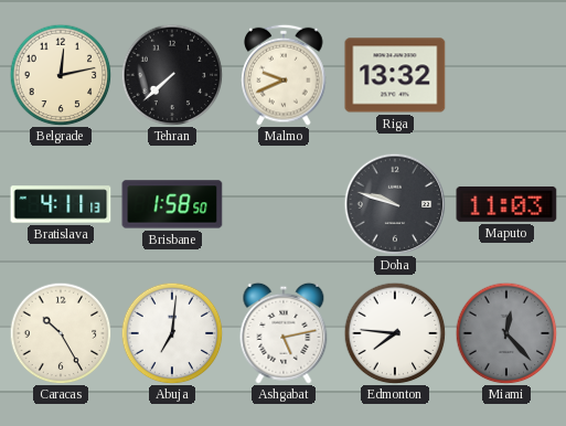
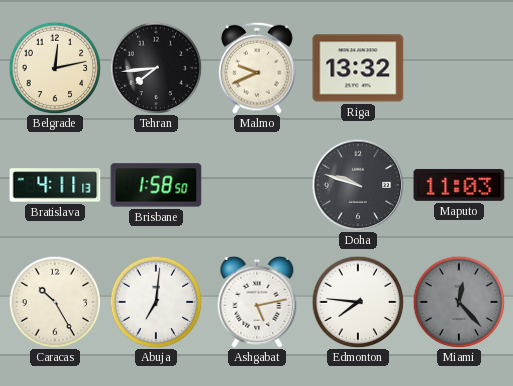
Tehran: 7:38 -> 7:44 (156, 68)
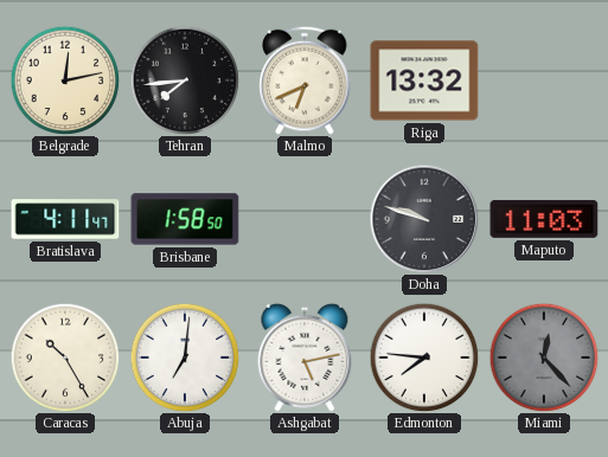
Malmo: 9:41 -> 6:41 (305, 81)
Bratislava: 4:11:13 -> 4:11:47 (65, 219)
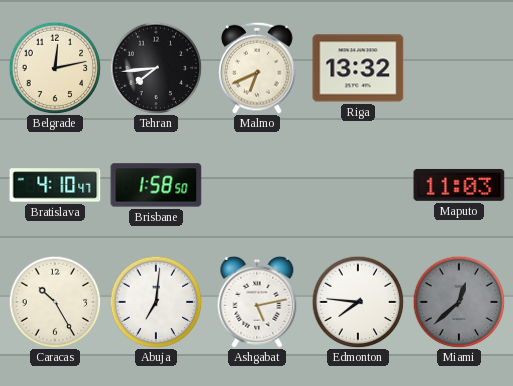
Bratislava: 4:11 -> 4:10 (55, 185)
Doha: 9:48 -> none (424, 219)
Miami: 12:23 -> 12:38 (459, 302)
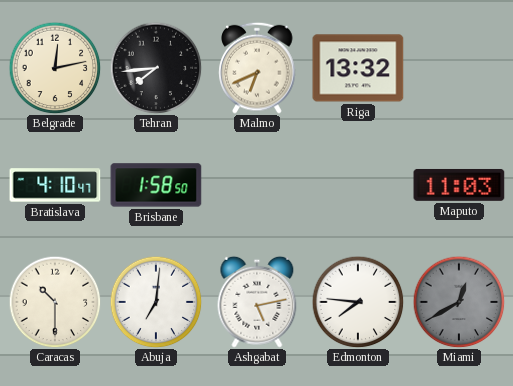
Caracas: 10:25 -> 10:30 (55, 302)
Miami: 12:38 -> 12:40 (459, 302)
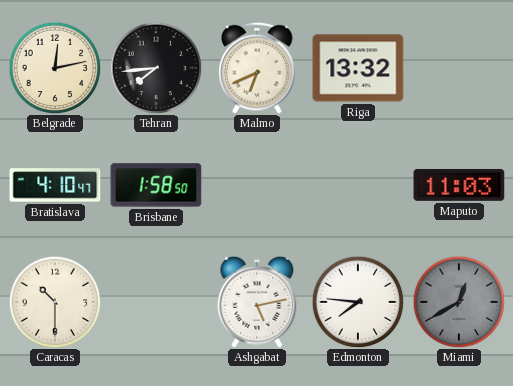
Abuja: 7:01 -> none (156, 302)
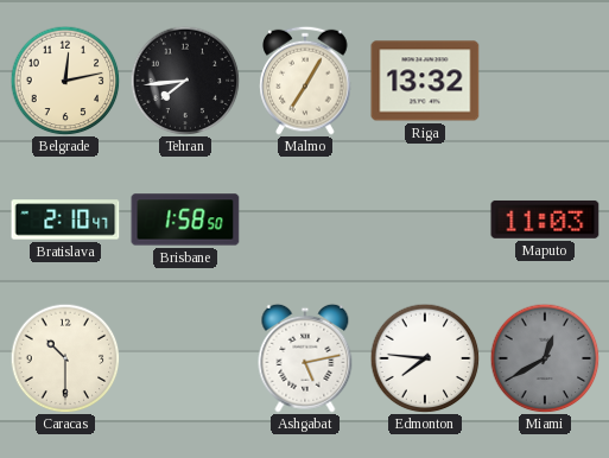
Malmo: 6:41 -> 7:05 (305, 81)
Bratislava: 4:10 -> 2:10 (65, 220)
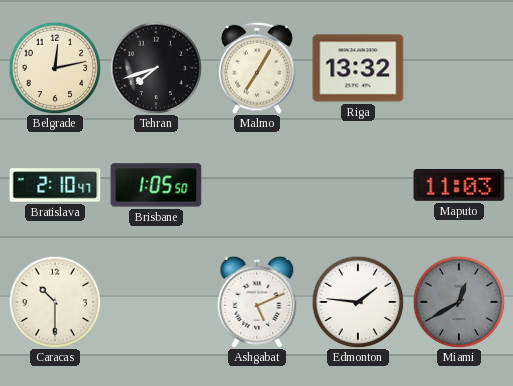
Tehran: 7:44 -> 7:42 (156, 68)
Brisbane: 1:58 -> 1:05 (156, 185)
Ashgabat: 5:13 -> 5:11 (257, 302)
Edmonton: 7:46 -> 1:46 (358, 302)
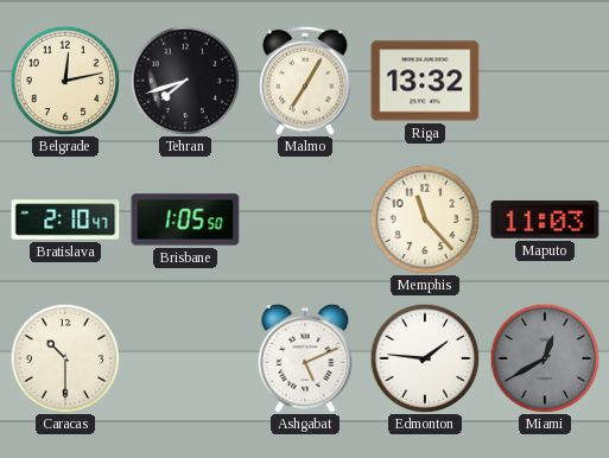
Memphis: none -> 11:23 (425, 220)
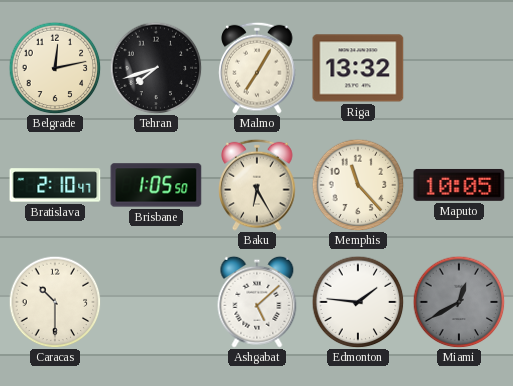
Baku: none -> 6:25 (257, 185)
Maputo: 11:03 -> 10:05 (459, 185)
Ashgabat: 5:11 -> 5:08 (257, 302)
